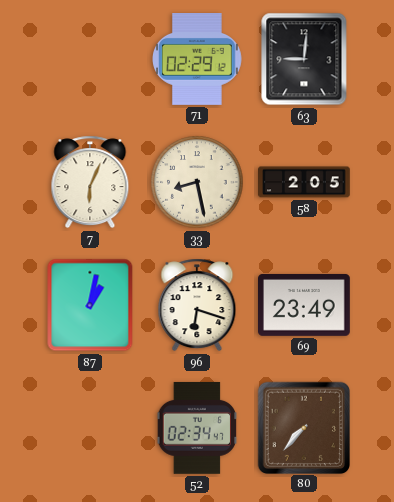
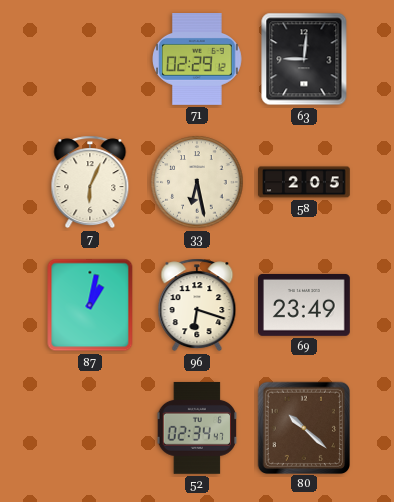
33: 8:28 -> 6:28 (197, 182)
80: 7:37 -> 10:22 (303, 427)
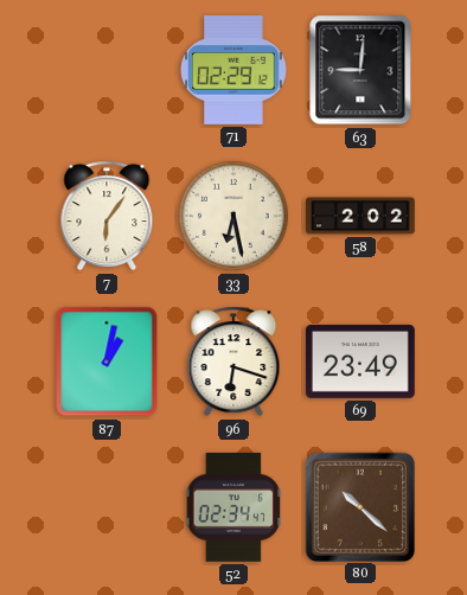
7: 6:04 -> 6:06 (107, 216)
58: 2:05 -> 2:02 (360, 216)
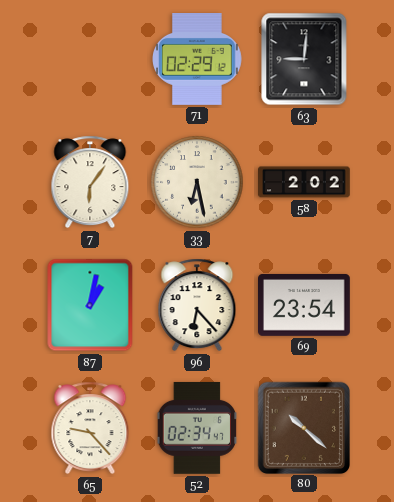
96: 6:18 -> 6:23 (197, 305)
69: 23:49 -> 23:54 (305, 305)
65: none -> 9:23 (90, 428)
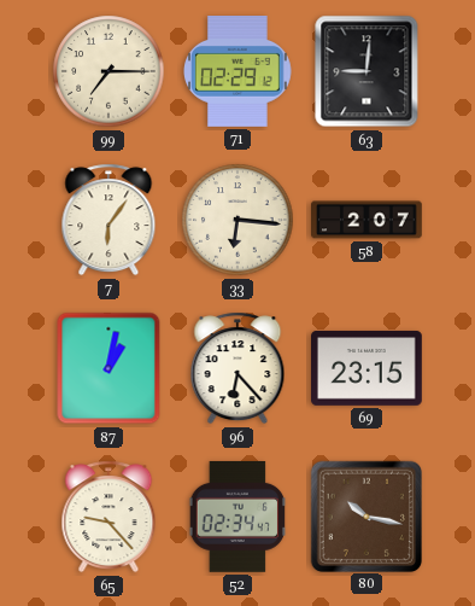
99: none -> 7:15 (109, 71)
33: 6:28 -> 6:16 (237, 220)
58: 2:02 -> 2:07 (366, 220)
69: 23:54 -> 23:15 (368, 368)
80: 10:22 -> 10:17 (365, 515)
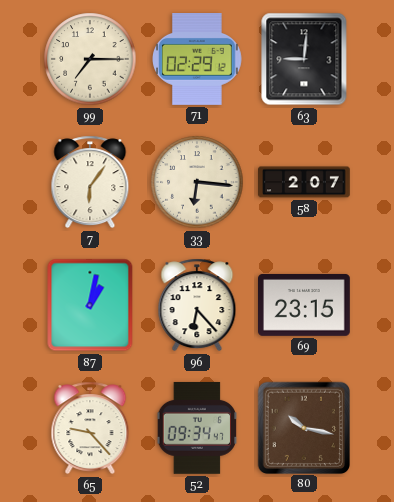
52: 02:34 -> 09:34 (197, 428)
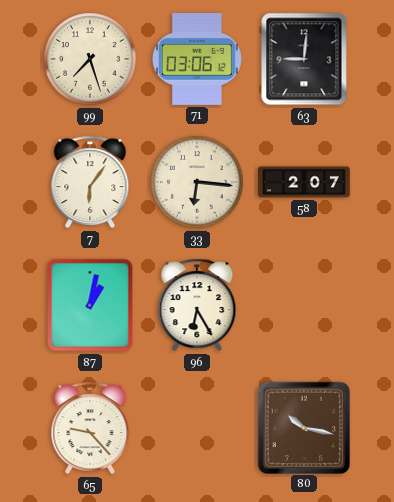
99: 7:15 -> 7:27 (90, 59)
71: 02:29 -> 03:06 (198, 60)
96: 6:23 -> 6:25 (197, 305)
69: 23:15 -> none (305, 305)
52: 09:34 -> none (197, 428)
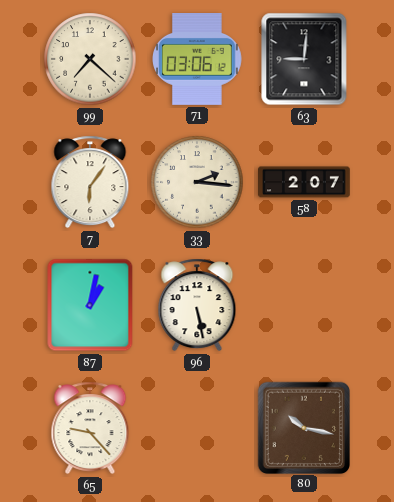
99: 7:27 -> 7:22 (90, 59)
33: 6:16 -> 2:16 (197, 182)
96: 6:25 -> 5:28 (197, 305)
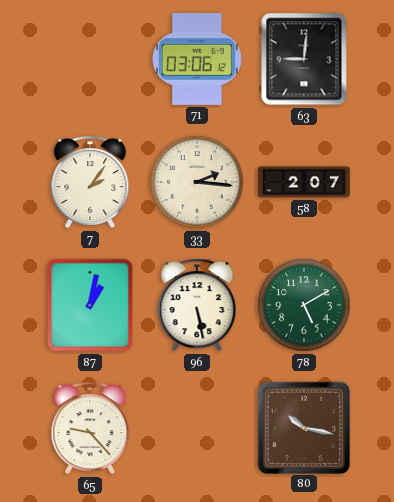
99: 7:22 -> none (90, 59)
7: 6:06 -> 2:06 (90, 182)
78: none -> 5:10 (304, 305)
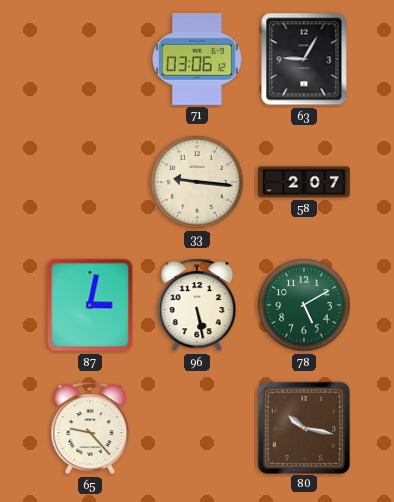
63: 9:01 -> 9:05 (304, 59)
7: 2:06 -> none (90, 182)
33: 2:16 -> 9:16 (197, 182)
87: 1:02 -> 3:02 (90, 305)
